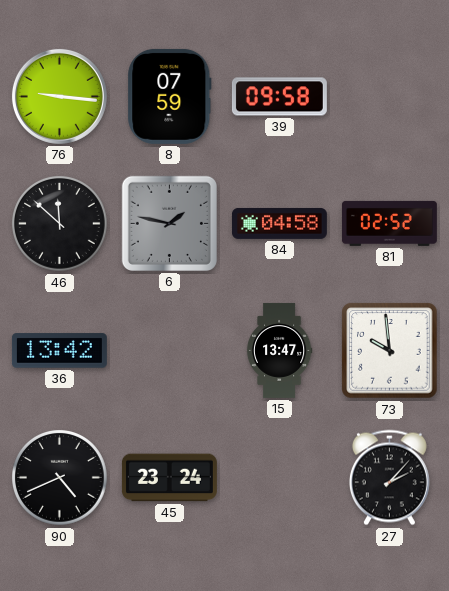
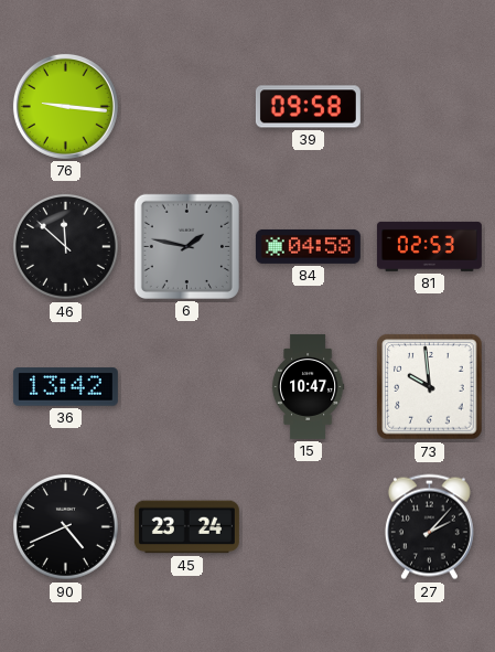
8: 07:59 -> none (170, 96)
81: 02:52 -> 02:53 (429, 246)
15: 13:47 -> 10:47 (308, 386)
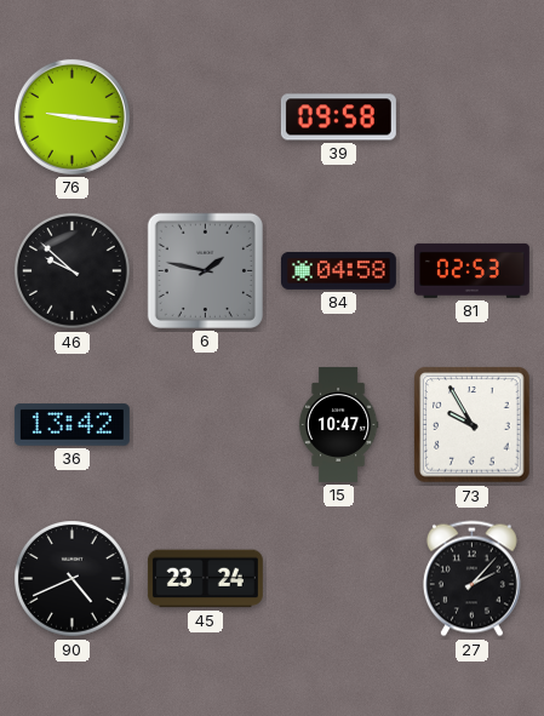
46: 11:52 -> 9:52 (73, 271)
73: 9:59 -> 9:55 (473, 425)
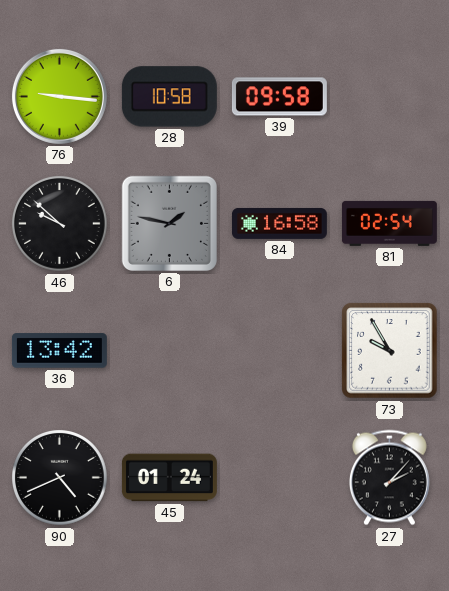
28: none -> 10:58 (169, 97)
84: 04:58 -> 16:58 (279, 223)
81: 02:53 -> 02:54 (389, 223)
15: 10:47 -> none (338, 424)
45: 23:24 -> 01:24 (169, 478)
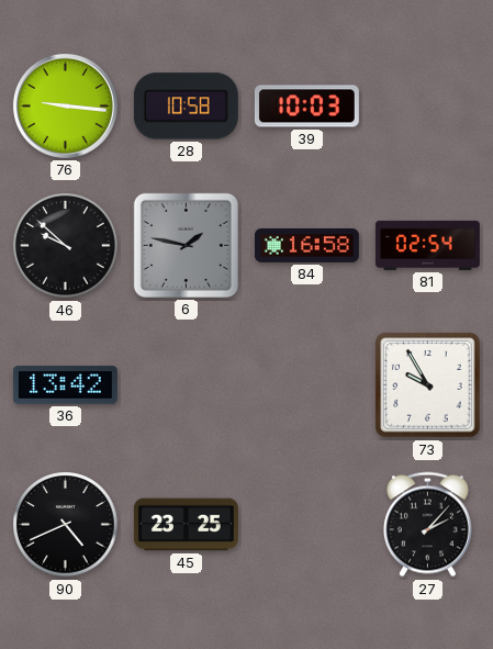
39: 09:58 -> 10:03 (306, 107)
45: 01:24 -> 23:25 (186, 525)
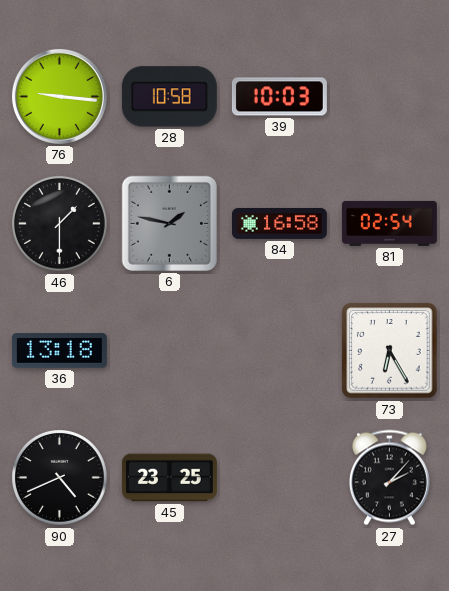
46: 9:52 -> 1:30 (60, 224)
36: 13:42 -> 13:18 (59, 351)
73: 9:55 -> 6:25 (390, 351)
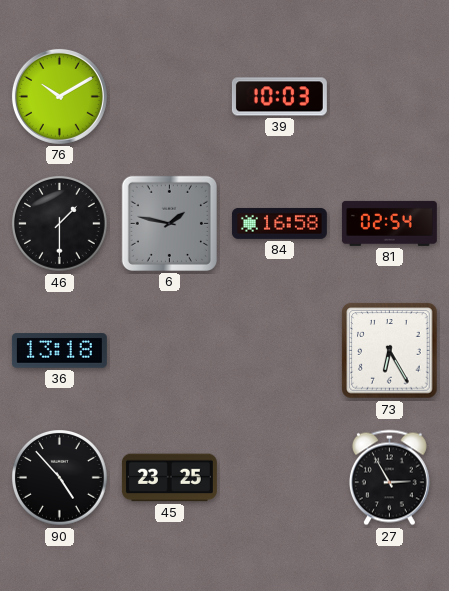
76: 9:16 -> 10:10 (59, 96)
28: 10:58 -> none (169, 97)
90: 4:41 -> 4:53 (60, 478)
27: 2:07 -> 2:55 (389, 478)
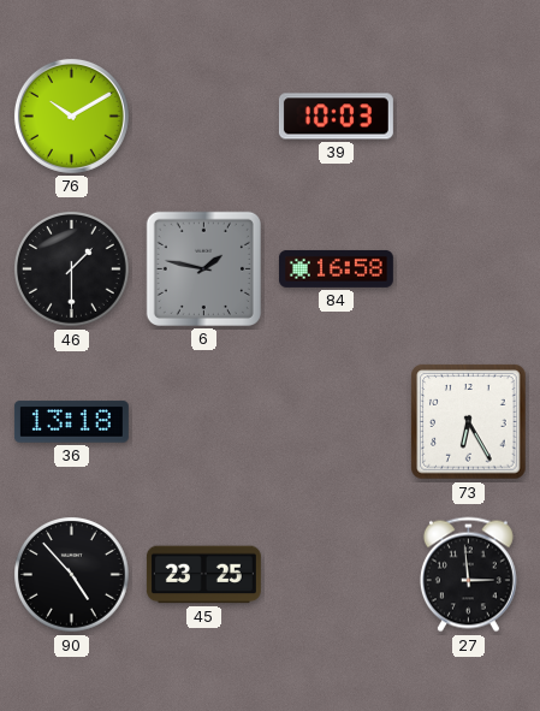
81: 02:54 -> none (389, 223)
27: 2:55 -> 2:59 (468, 575)
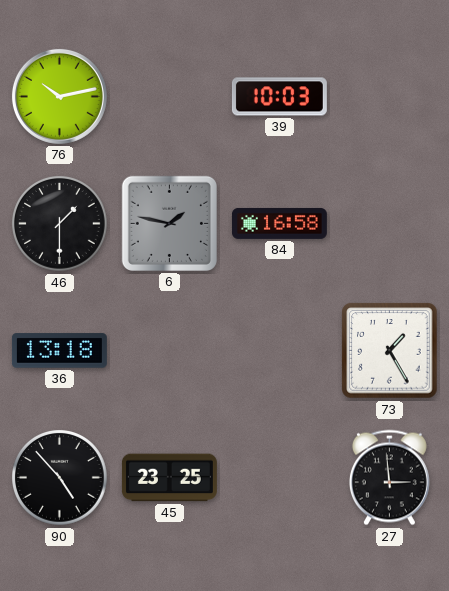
76: 10:10 -> 10:13 (59, 96)
73: 6:25 -> 1:25 (390, 351)
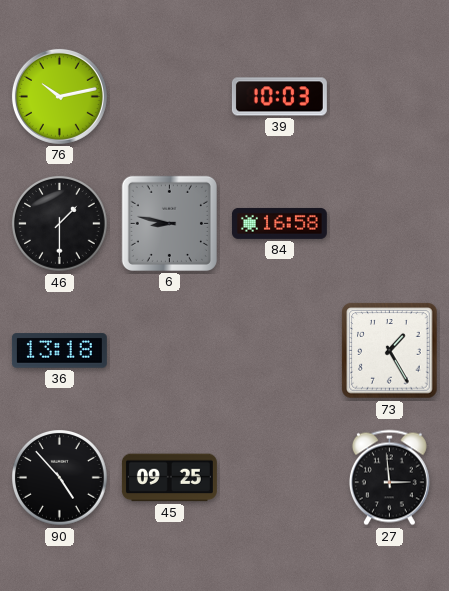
6: 1:47 -> 8:47 (169, 223)
45: 23:25 -> 09:25 (169, 478)
